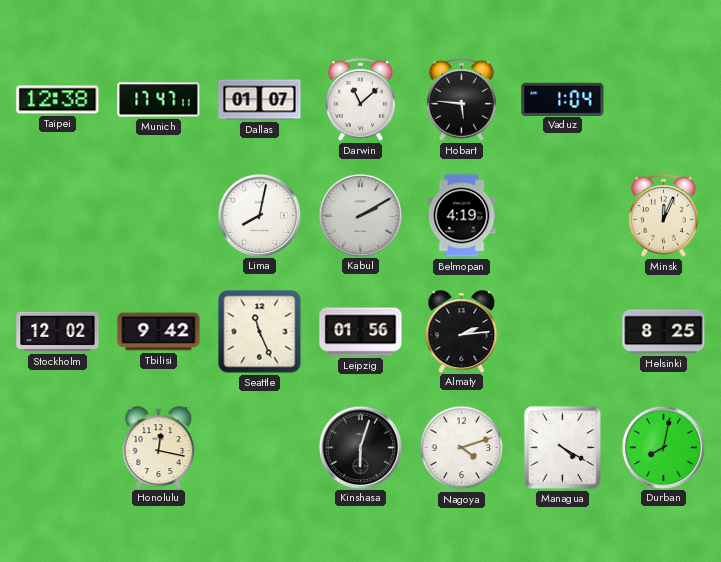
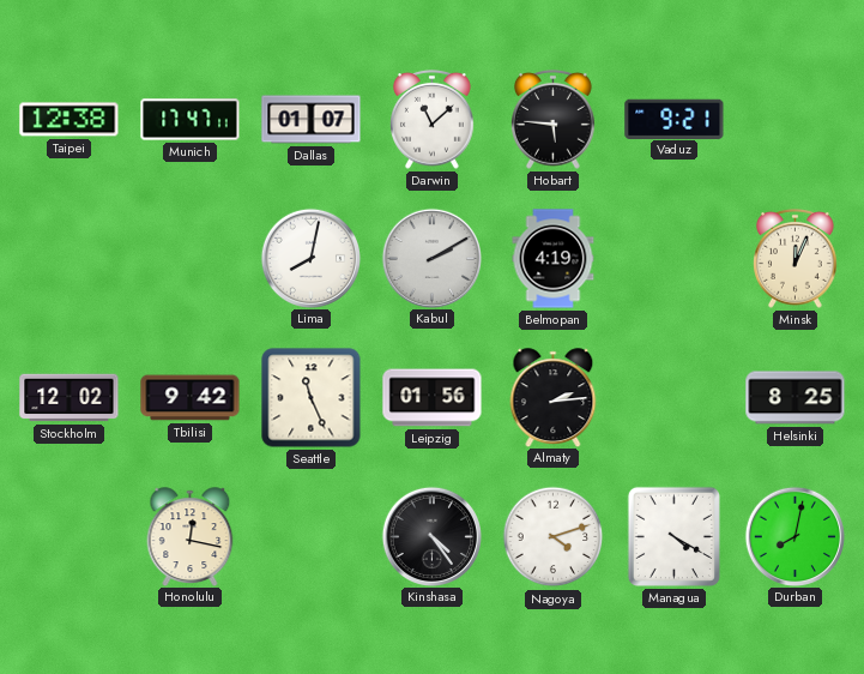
Vaduz: 1:04 -> 9:21 (675, 119)
Kinshasa: 6:03 -> 4:24 (431, 536)
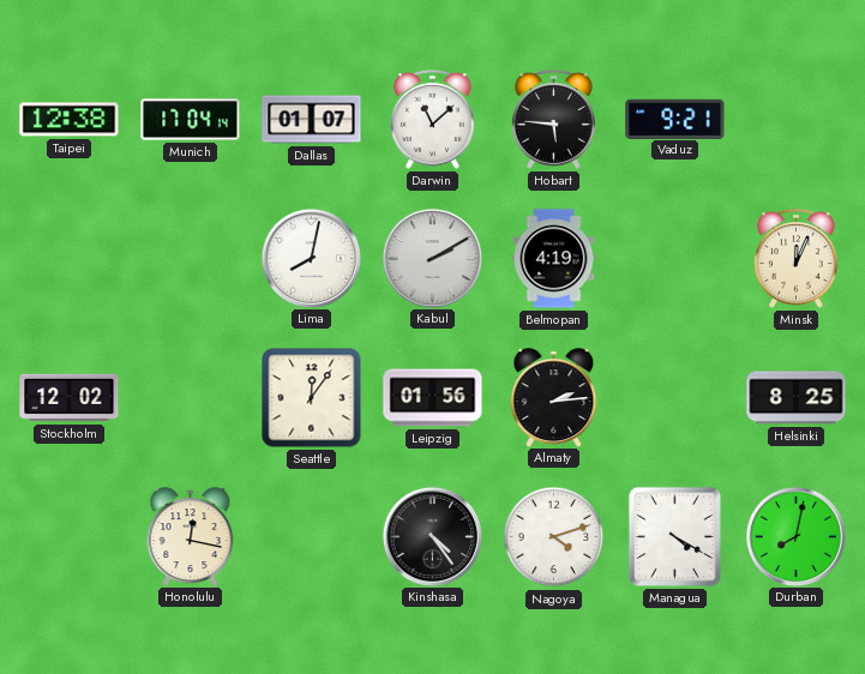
Munich: 17:47 -> 17:04 (191, 120)
Tbilisi: 9:42 -> none (191, 398)
Seattle: 11:26 -> 12:06 (312, 398)
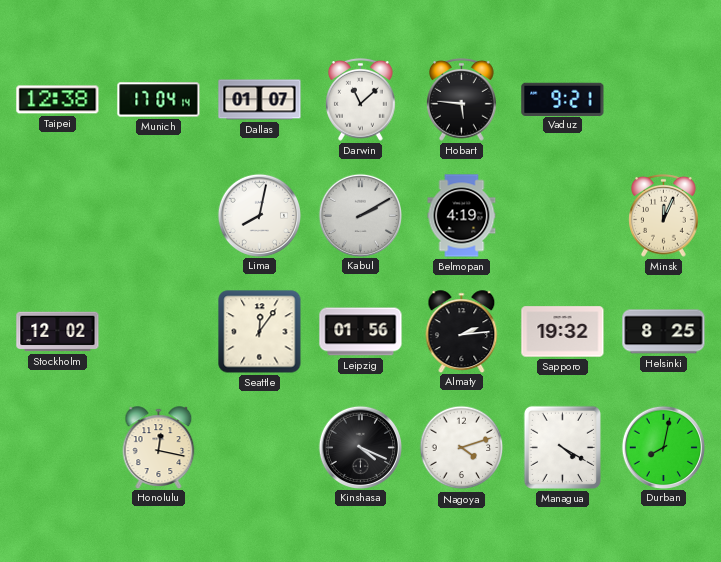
Sapporo: none -> 19:32 (563, 332)
Kinshasa: 4:24 -> 4:19 (360, 447)
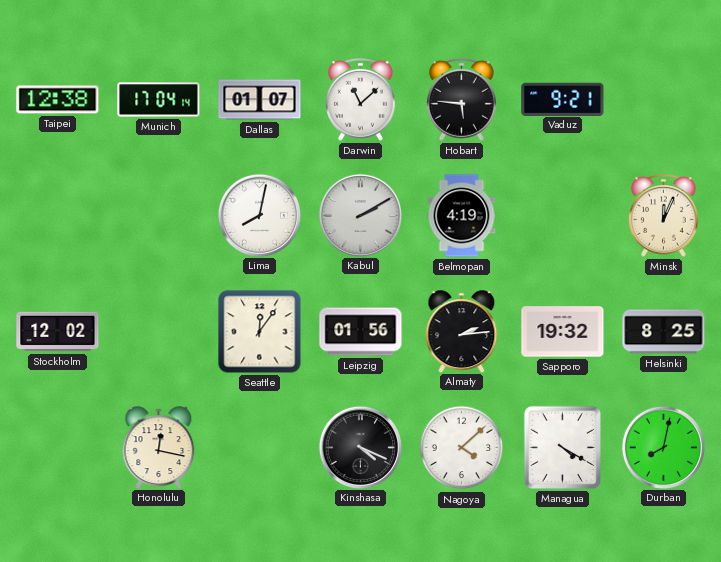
Nagoya: 4:12 -> 4:08 (462, 448)
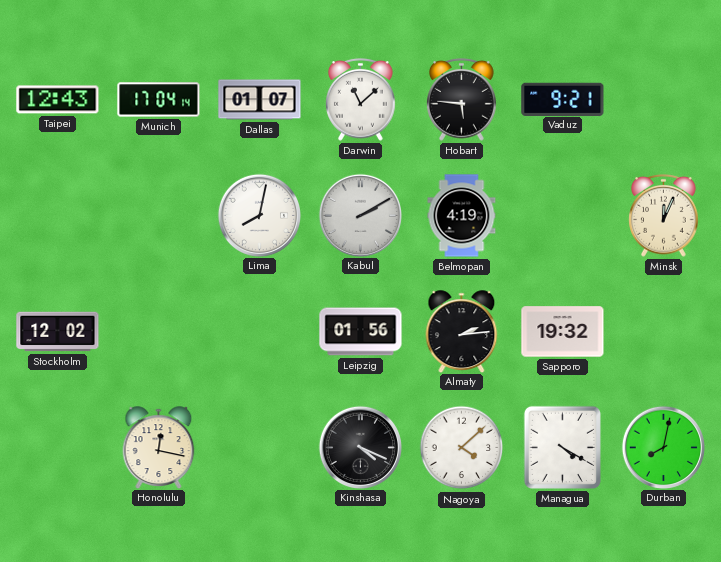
Taipei: 12:38 -> 12:43 (58, 100)
Seattle: 12:06 -> none (260, 332)
Helsinki: 8:25 -> none (664, 332)
